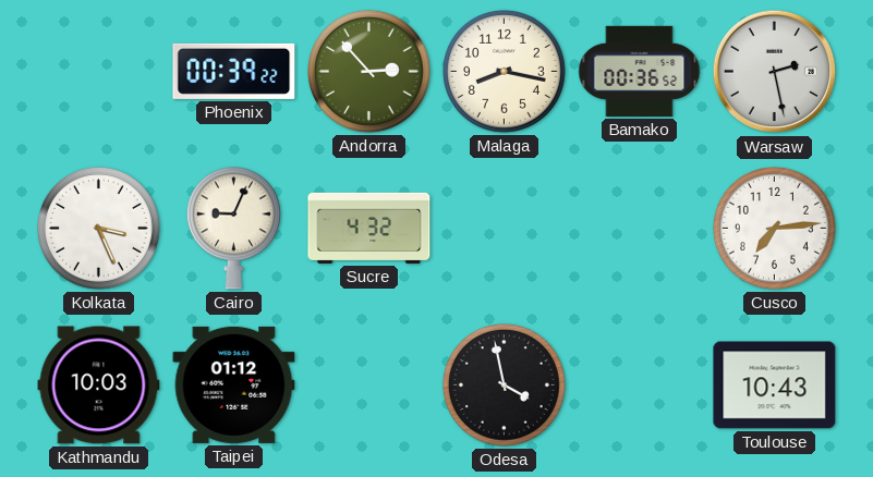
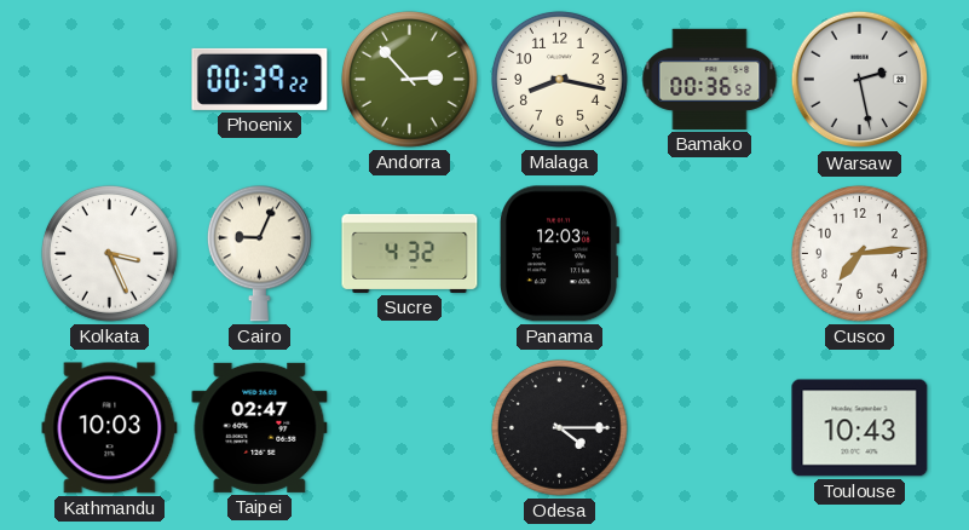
Panama: none -> 12:03 (560, 254)
Taipei: 01:12 -> 02:47 (260, 427)
Odesa: 3:58 -> 4:15 (559, 427)
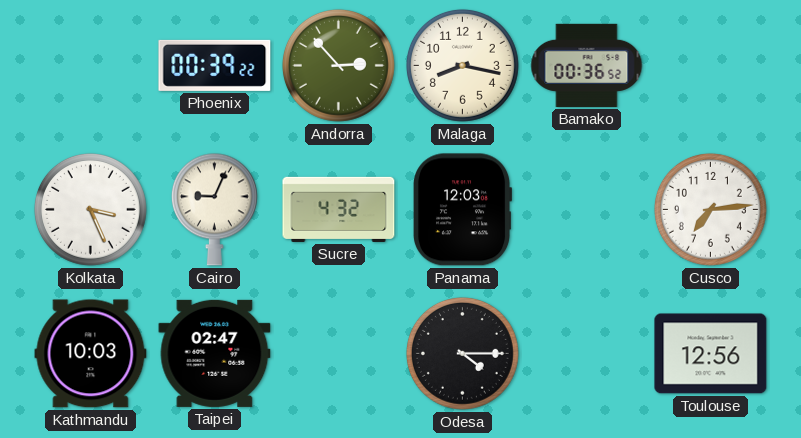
Warsaw: 2:28 -> none (860, 80)
Toulouse: 10:43 -> 12:56 (711, 354)
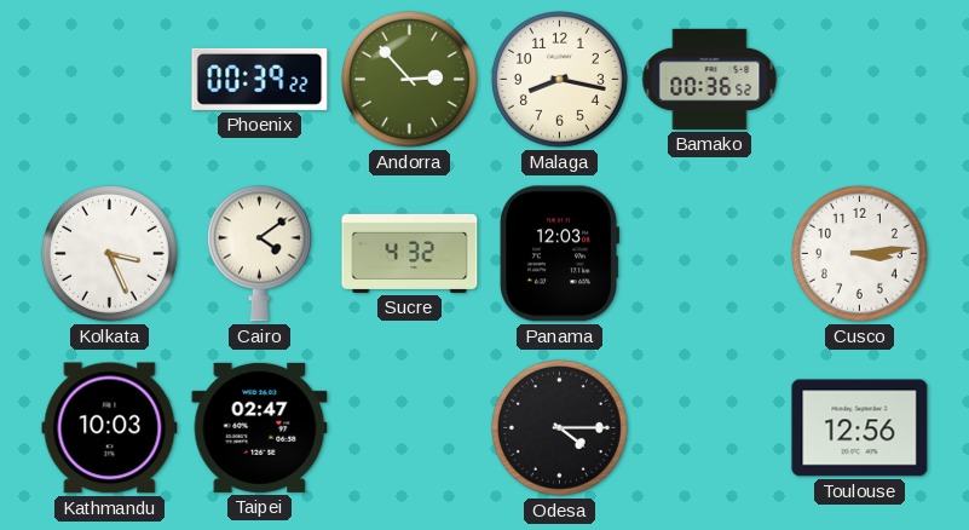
Cairo: 9:04 -> 4:09 (259, 253)
Cusco: 7:14 -> 3:14 (859, 253)
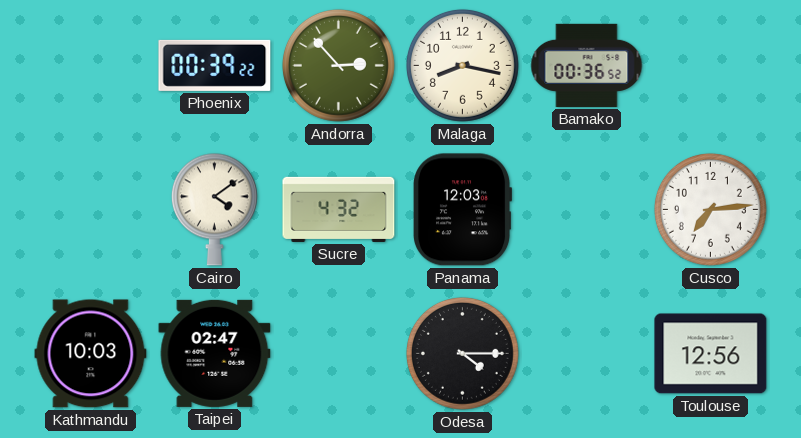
Kolkata: 3:26 -> none (109, 253)
Cusco: 3:14 -> 7:14 (710, 209)
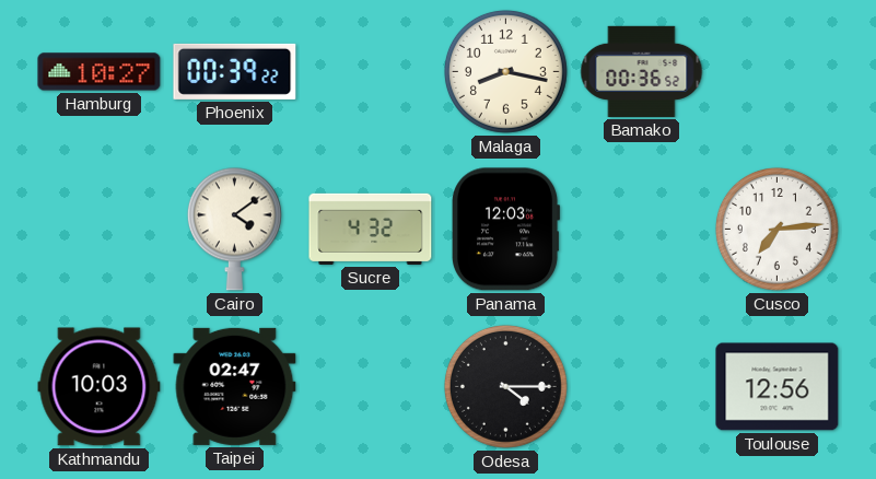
Hamburg: none -> 10:27 (100, 72)
Andorra: 2:53 -> none (338, 65)
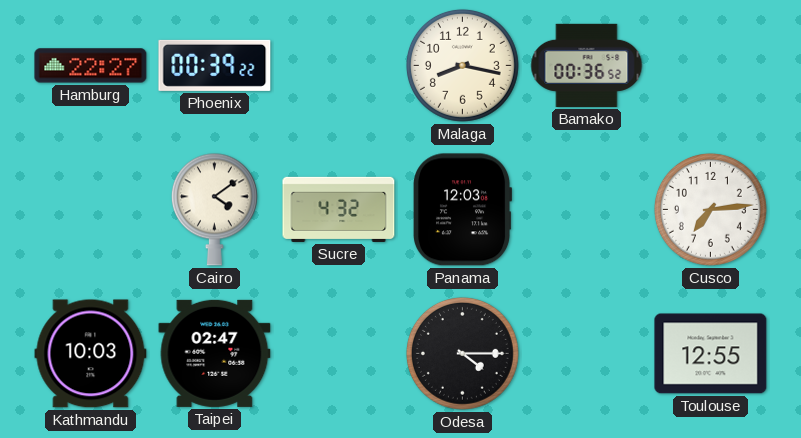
Hamburg: 10:27 -> 22:27 (91, 66)
Toulouse: 12:56 -> 12:55 (711, 354)
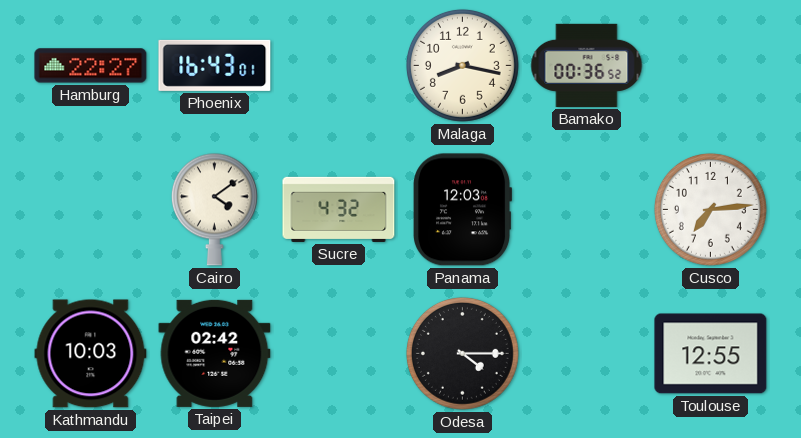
Phoenix: 00:39 -> 16:43 (215, 65)
Taipei: 02:47 -> 02:42 (215, 353)
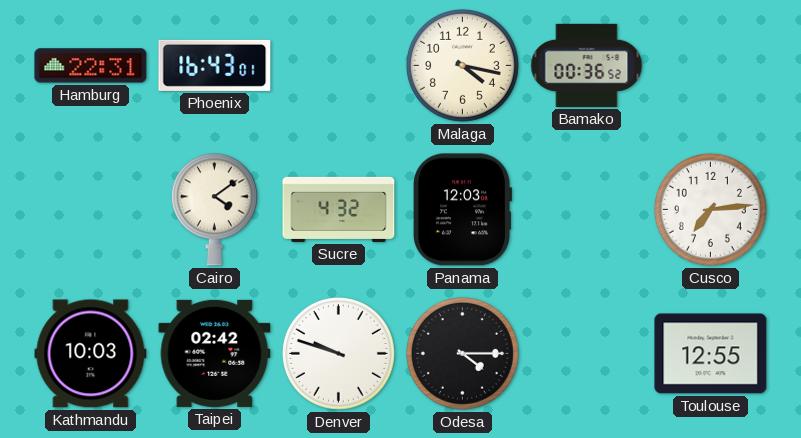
Hamburg: 22:27 -> 22:31 (91, 66)
Malaga: 8:17 -> 4:17 (462, 65)
Denver: none -> 9:48 (338, 353)
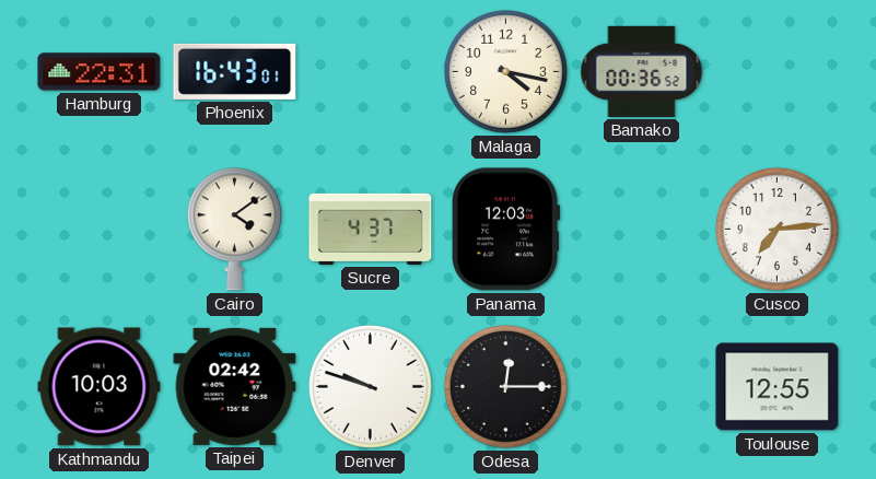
Sucre: 4:32 -> 4:37 (371, 229)
Odesa: 4:15 -> 12:15 (505, 386)
